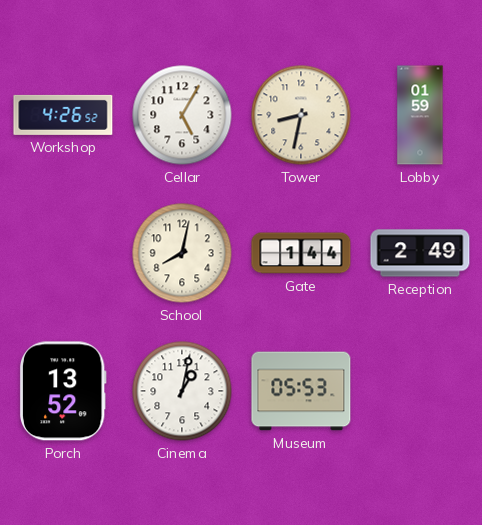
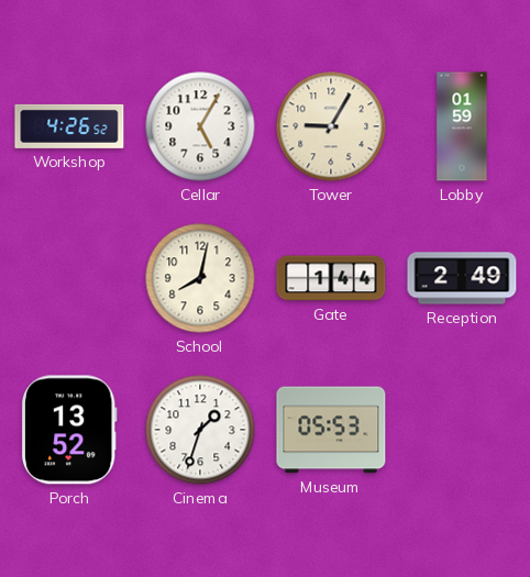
Tower: 8:32 -> 9:05 (331, 126)
Cinema: 1:02 -> 1:33 (200, 430)
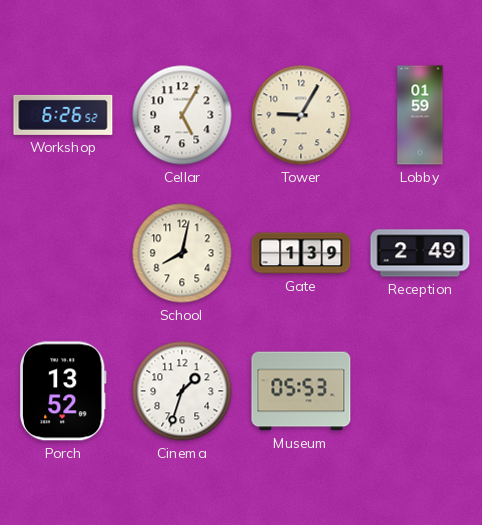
Workshop: 4:26 -> 6:26 (63, 115)
Gate: 1:44 -> 1:39 (301, 253)
